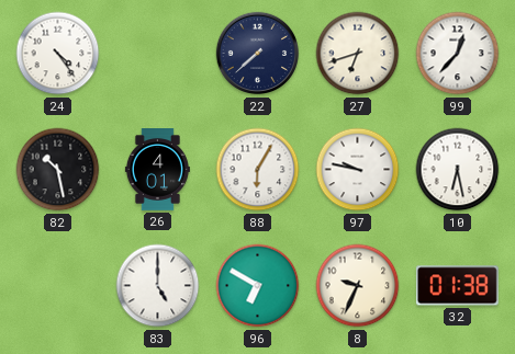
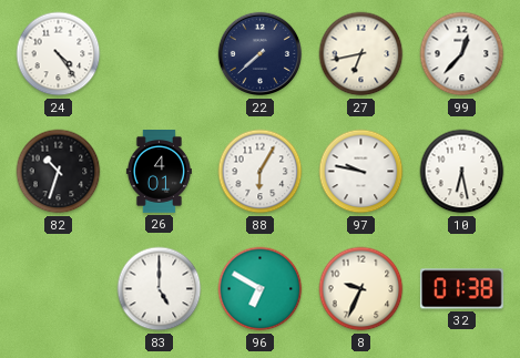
27: 6:42 -> 6:43 (361, 54)
82: 10:28 -> 10:33 (59, 172)
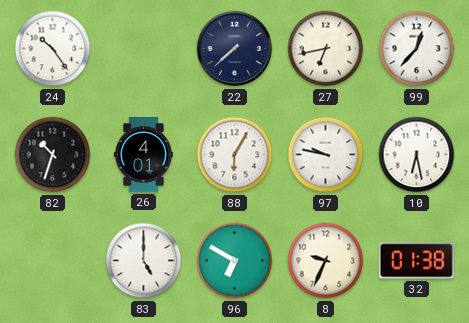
24: 4:24 -> 10:24 (53, 49)
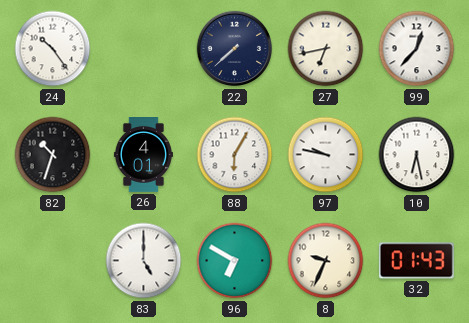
32: 01:38 -> 01:43 (416, 261)
